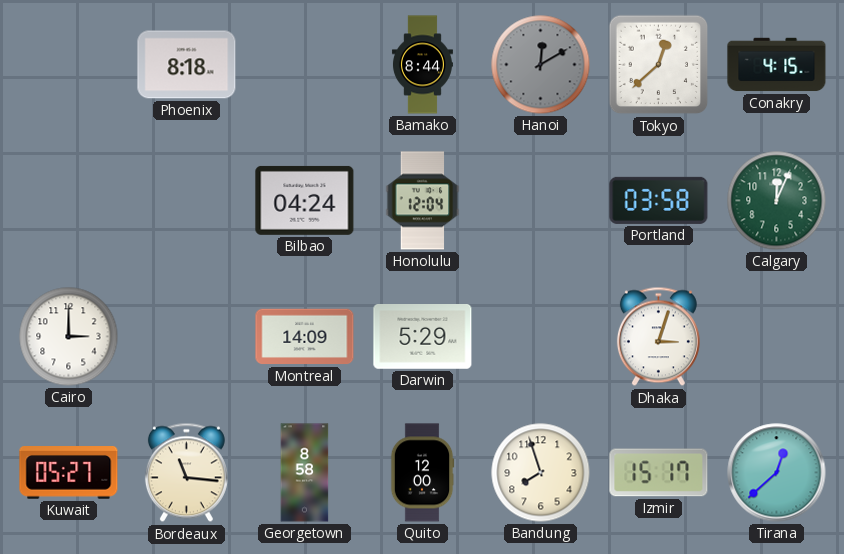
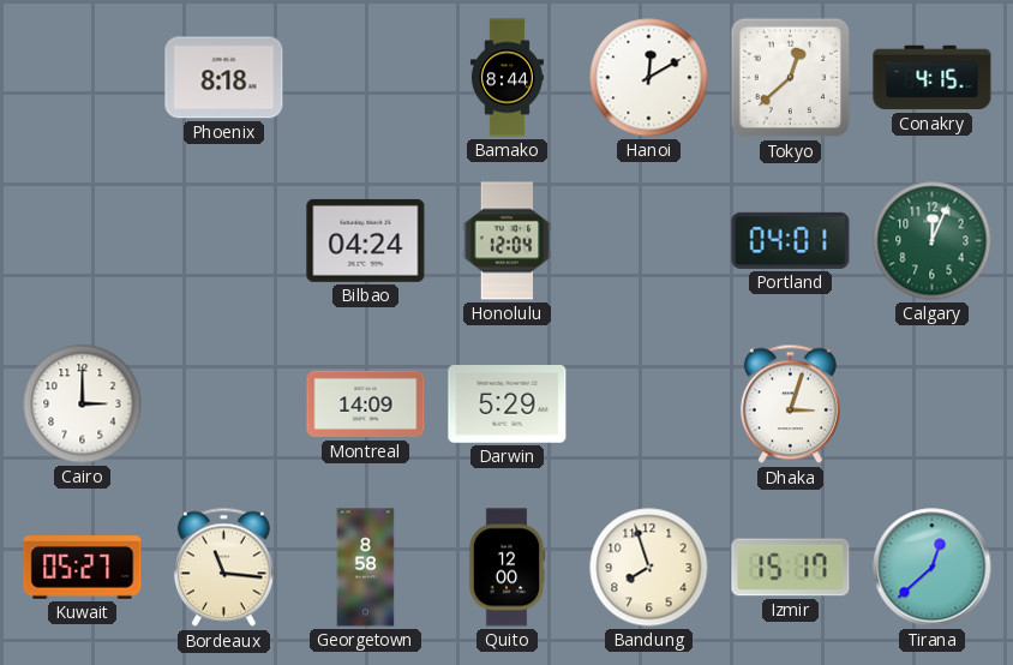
Hanoi dial: grey -> white (649, 78)
Portland: 03:58 -> 04:01 (791, 240)
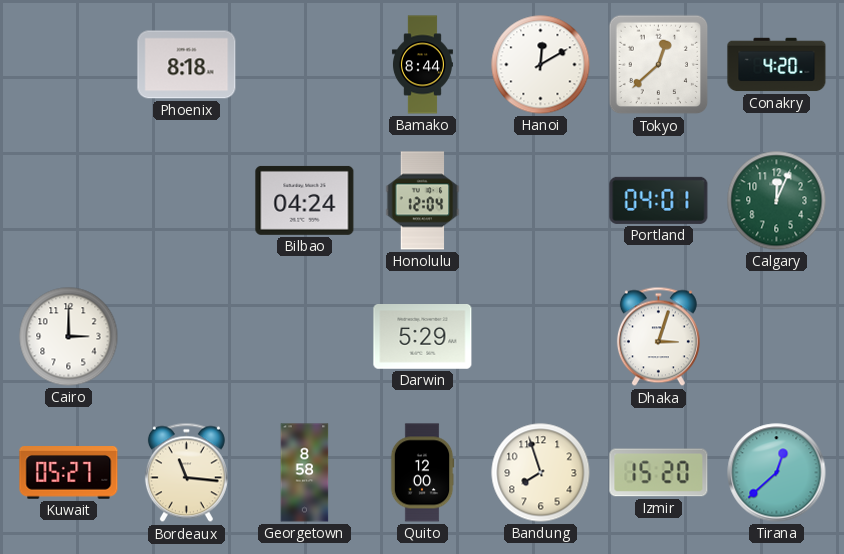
Conakry: 4:15 -> 4:20 (777, 65)
Montreal: 14:09 -> none (366, 405)
Izmir: 15:17 -> 15:20 (659, 473)
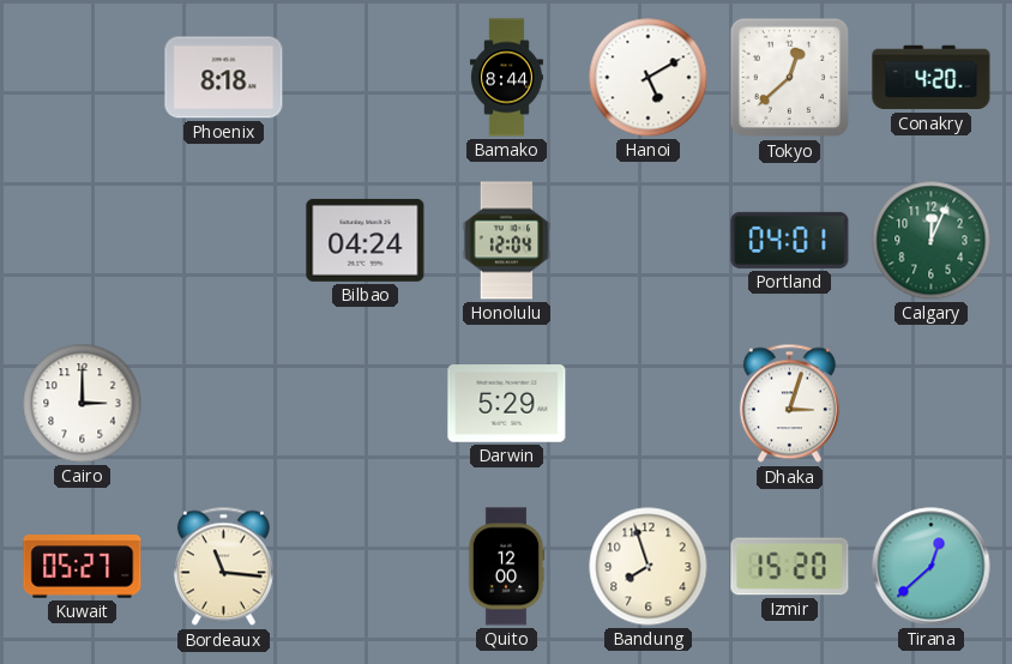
Hanoi: 12:10 -> 5:10 (649, 78)
Georgetown: 8:58 -> none (305, 473)
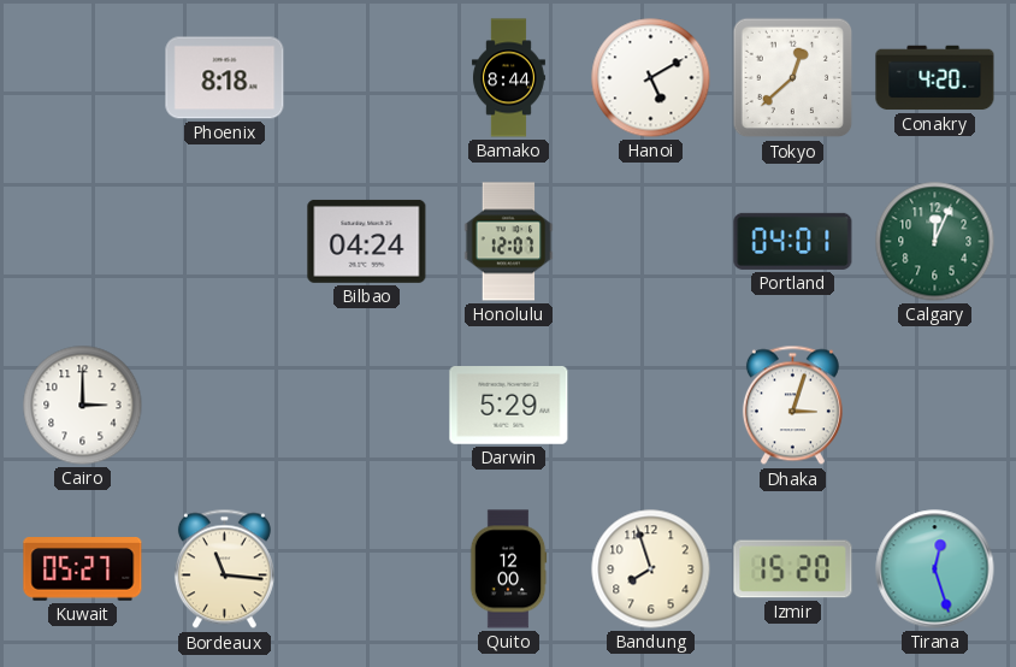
Honolulu: 12:04 -> 12:07 (509, 242)
Tirana: 12:38 -> 12:27 (935, 569)
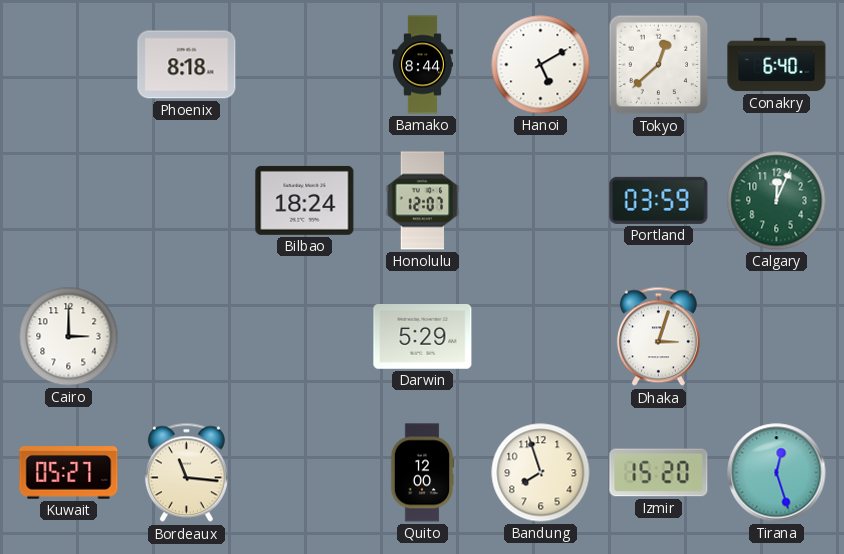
Conakry: 4:20 -> 6:40 (777, 65)
Bilbao: 04:24 -> 18:24 (305, 200)
Portland: 04:01 -> 03:59 (659, 200)
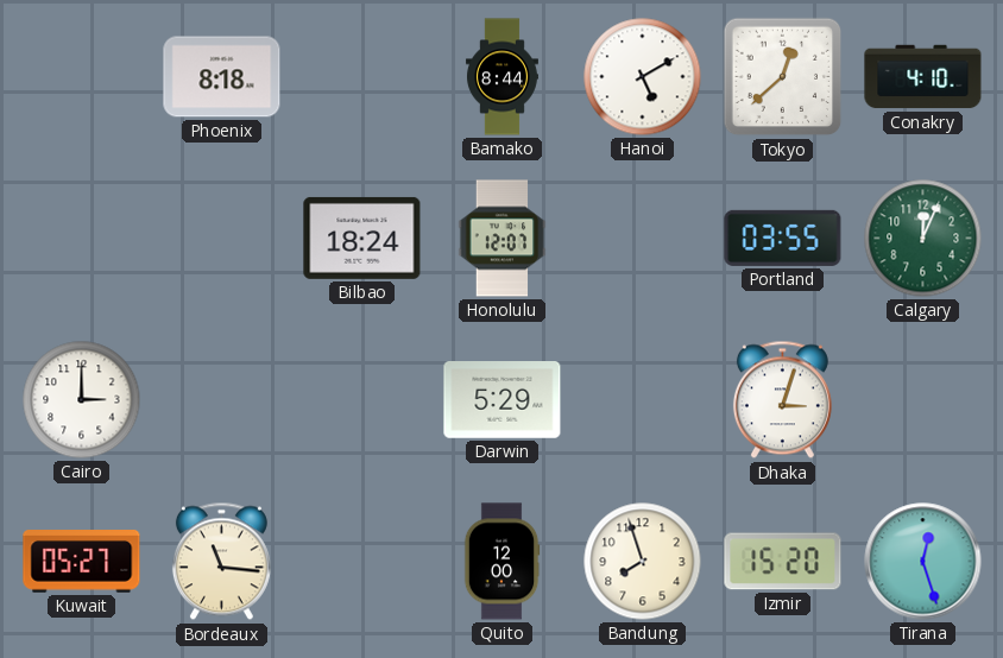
Conakry: 6:40 -> 4:10 (923, 77)
Portland: 03:59 -> 03:55 (783, 238)
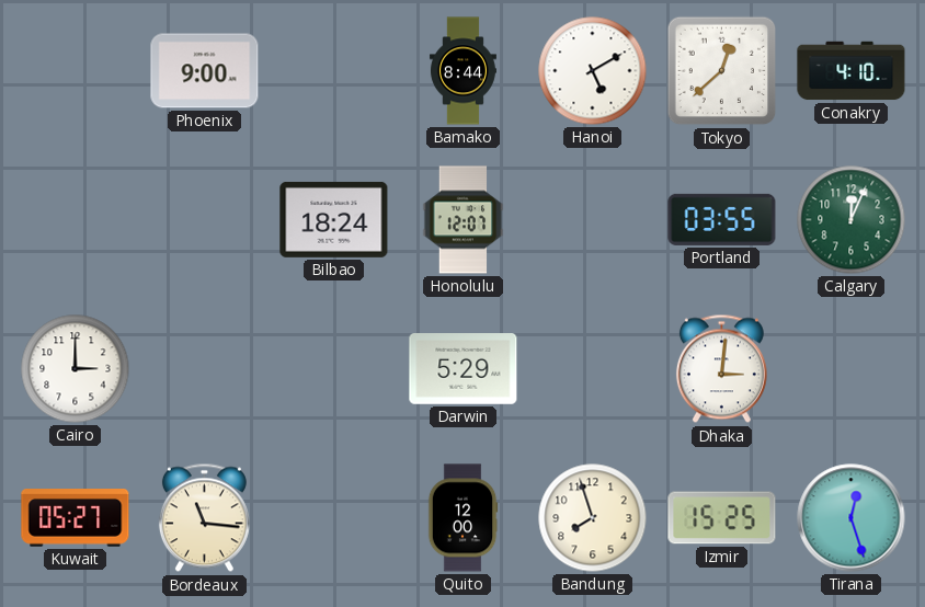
Phoenix: 8:18 -> 9:00 (205, 71)
Dhaka: 3:03 -> 3:01 (721, 369)
Izmir: 15:20 -> 15:25 (722, 518)
